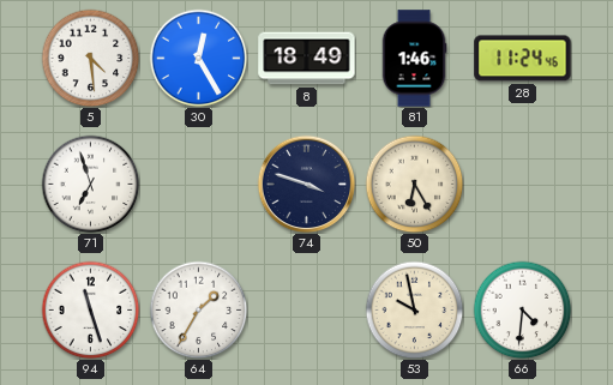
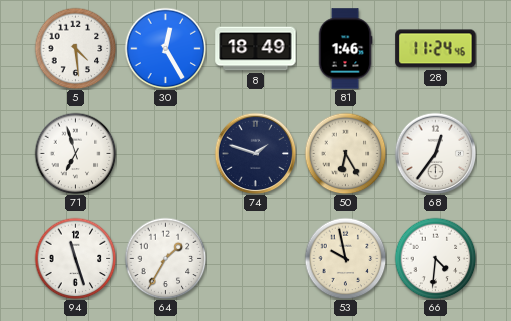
74: 3:48 -> 1:48 (255, 153)
68: none -> 12:36 (435, 153)
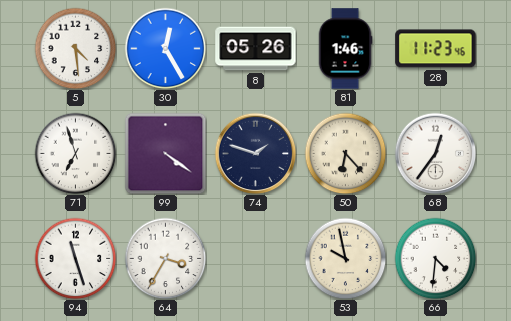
8: 18:49 -> 05:26 (256, 49)
28: 11:24 -> 11:23 (436, 49)
99: none -> 4:21 (165, 153)
50: 6:25 -> 6:23 (345, 153)
64: 1:35 -> 3:35 (165, 258)
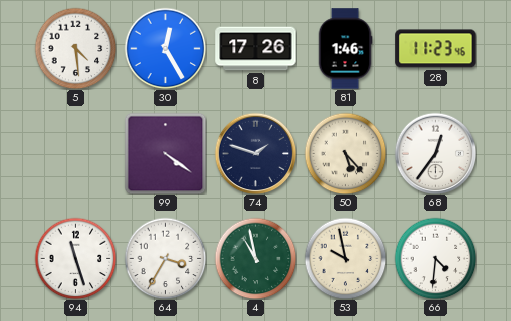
8: 05:26 -> 17:26 (256, 49)
71: 6:57 -> none (75, 153)
50: 6:23 -> 5:23 (345, 153)
4: none -> 10:58 (255, 258)
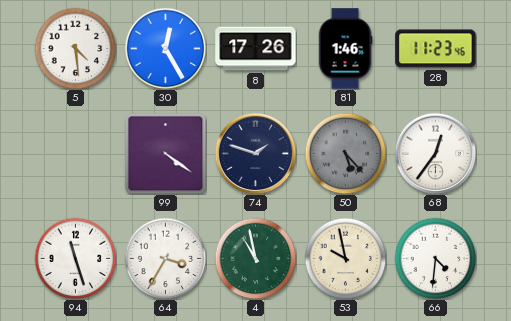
50 dial: cream -> grey (345, 153)
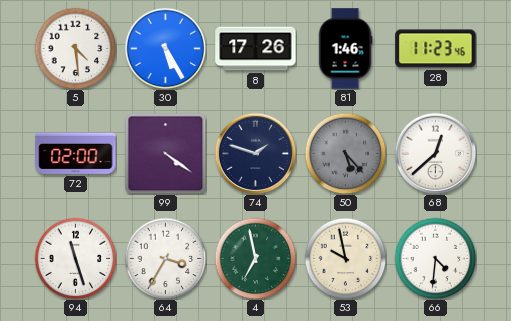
30: 12:25 -> 5:25 (165, 48)
72: none -> 02:00 (76, 153)
68: 12:36 -> 12:38 (435, 153)
4: 10:58 -> 6:58 (255, 258)
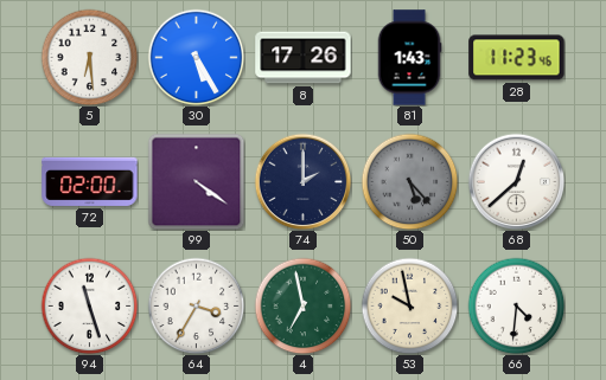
5: 4:29 -> 6:29 (89, 57)
81: 1:46 -> 1:43 (409, 58)
74: 1:48 -> 2:00 (302, 181)
